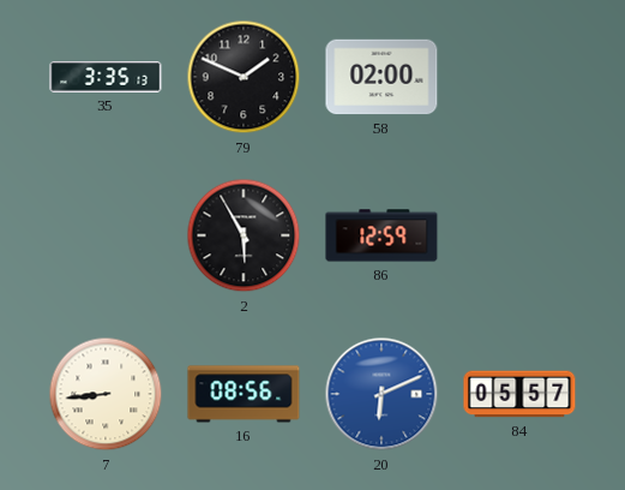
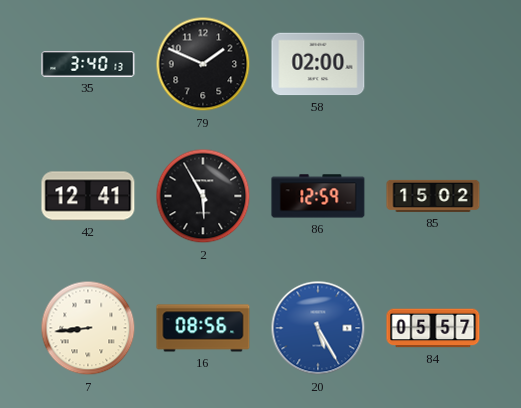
35: 3:35 -> 3:40 (88, 65)
42: none -> 12:41 (88, 196)
85: none -> 15:02 (433, 196)
20: 6:11 -> 5:25 (318, 328)
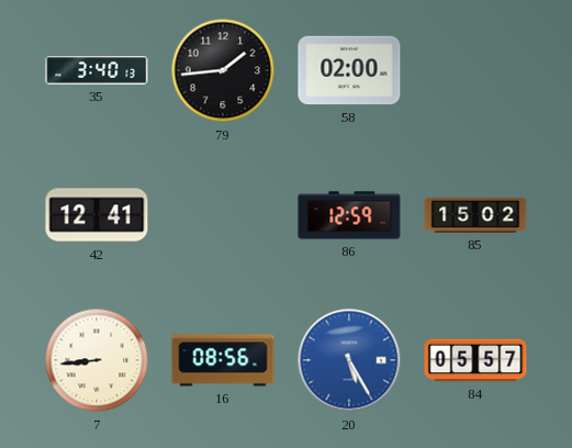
79: 1:49 -> 1:44 (223, 70)
2: 5:55 -> none (203, 196)
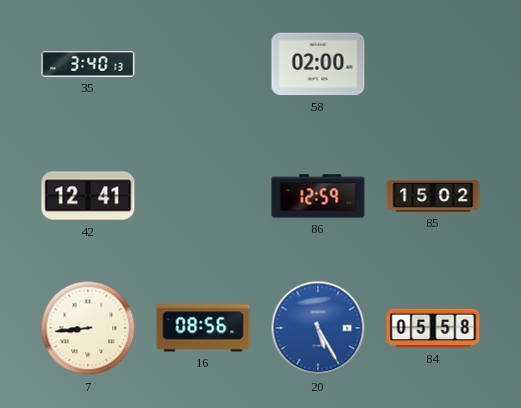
79: 1:44 -> none (223, 70)
84: 05:57 -> 05:58 (433, 328)
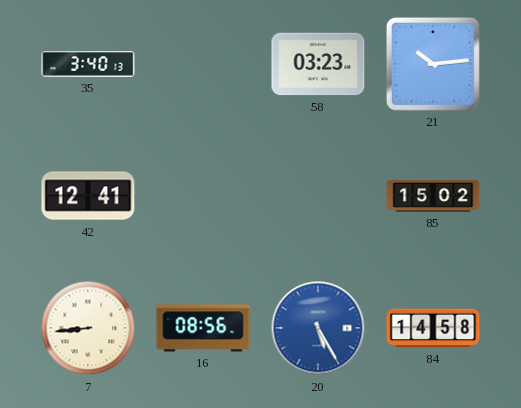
58: 02:00 -> 03:23 (318, 64)
21: none -> 10:14 (433, 64)
86: 12:59 -> none (318, 196)
84: 05:58 -> 14:58 (433, 328)
